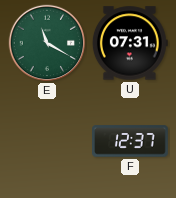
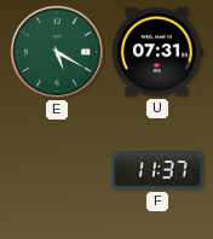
E: 11:20 -> 5:20 (57, 52)
F: 12:37 -> 11:37 (159, 170)
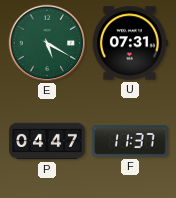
P: none -> 04:47 (47, 141)
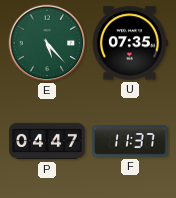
E: 5:20 -> 5:23 (47, 43)
U: 07:31 -> 07:35 (130, 43)
